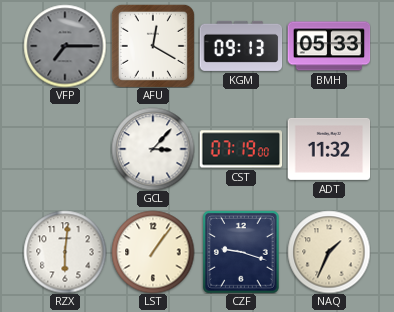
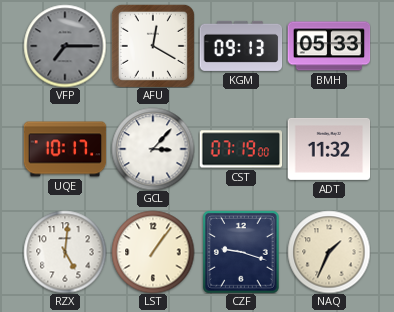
UQE: none -> 10:17 (65, 149)
RZX: 6:01 -> 5:01 (65, 252)
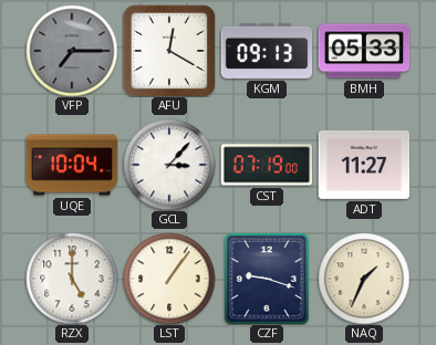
UQE: 10:17 -> 10:04 (72, 165)
ADT: 11:32 -> 11:27 (364, 165)
RZX: 5:01 -> 5:00 (72, 279)
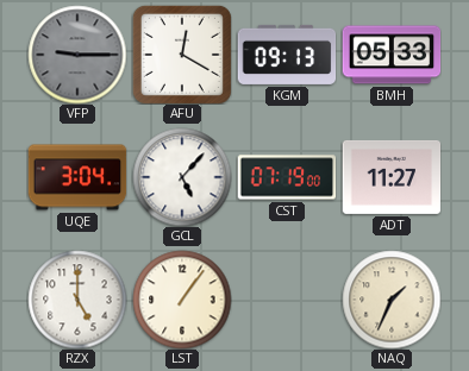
VFP: 7:15 -> 9:15 (77, 55)
UQE: 10:04 -> 3:04 (77, 177)
GCL: 3:07 -> 5:07 (182, 177)
CZF: 9:18 -> none (268, 279)
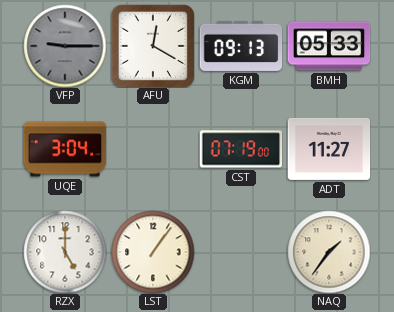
GCL: 5:07 -> none (182, 177)
NAQ: 1:34 -> 1:36 (329, 252)
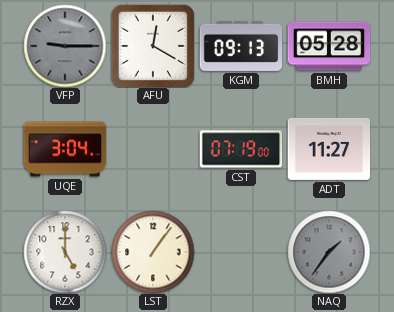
BMH: 05:33 -> 05:28 (329, 46)
NAQ dial: cream -> grey (329, 252)
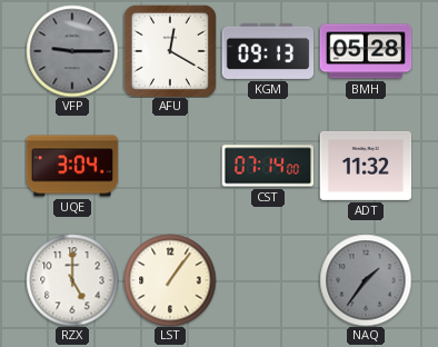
CST: 07:19 -> 07:14 (268, 166)
ADT: 11:27 -> 11:32 (366, 166)
